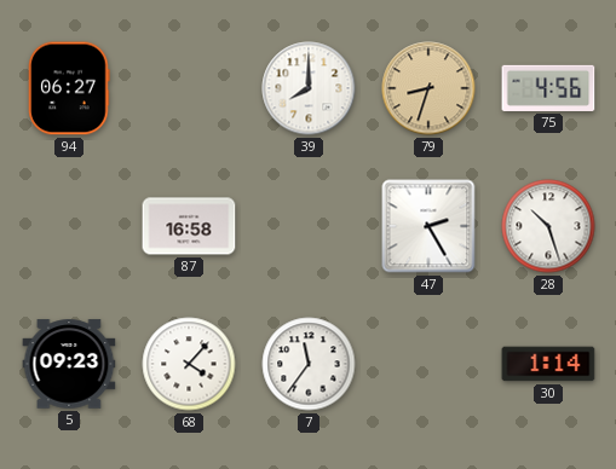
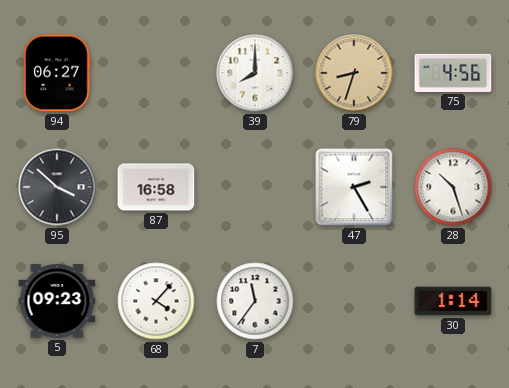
95: none -> 3:52 (57, 187)
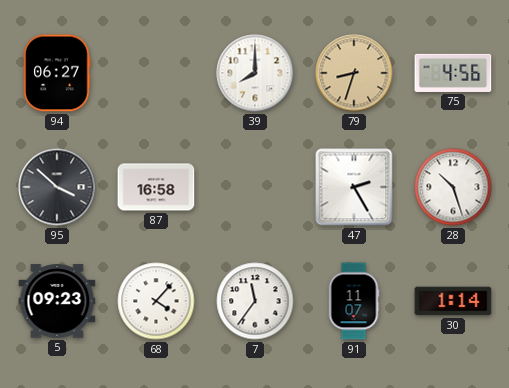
91: none -> 11:07 (354, 301)
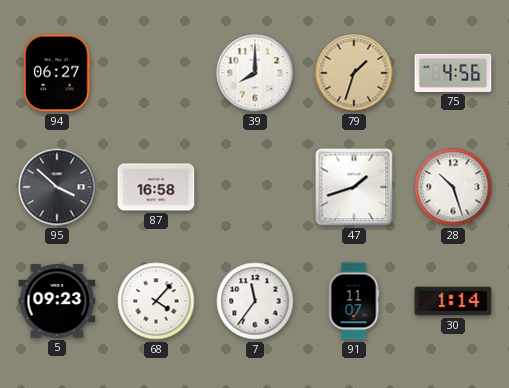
79: 8:33 -> 1:33 (354, 73)
47: 2:25 -> 1:42 (354, 187)
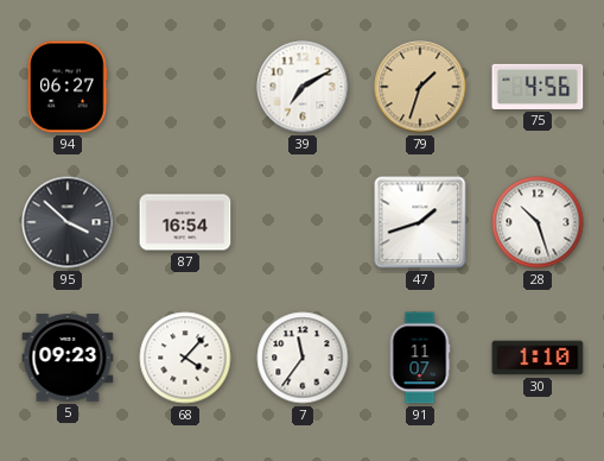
39: 8:00 -> 7:10 (303, 87)
87: 16:58 -> 16:54 (185, 222)
30: 1:14 -> 1:10 (538, 358)
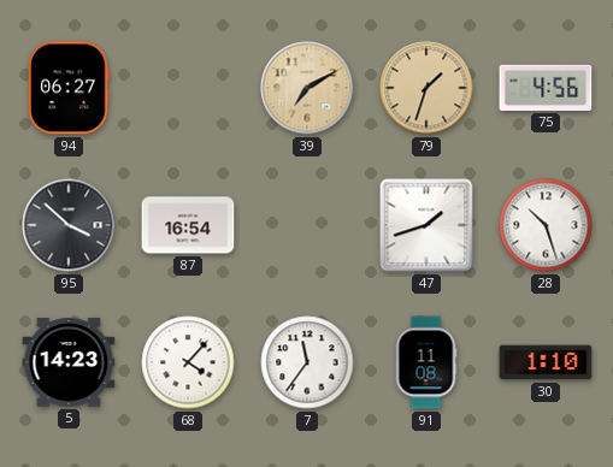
39 dial: white -> champagne (307, 88)
5: 09:23 -> 14:23 (69, 362)
91: 11:07 -> 11:08 (426, 362)
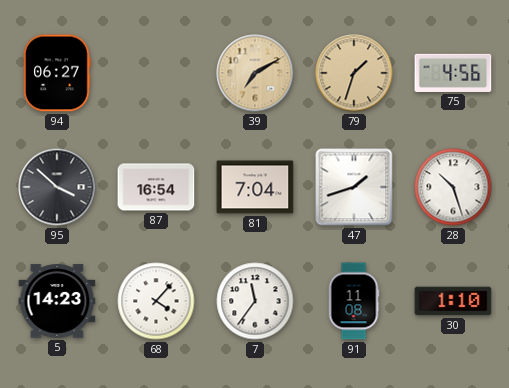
81: none -> 7:04 (255, 187)
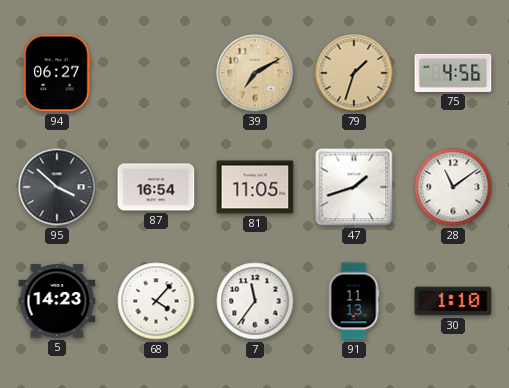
81: 7:04 -> 11:05 (255, 187)
28: 10:27 -> 11:09 (453, 187)
91: 11:08 -> 11:13 (354, 301)
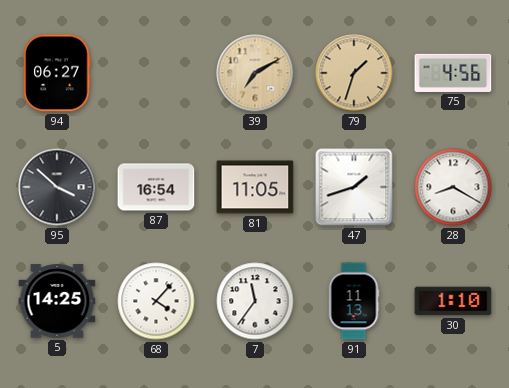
28: 11:09 -> 8:20 (453, 187)
5: 14:23 -> 14:25 (57, 301)
